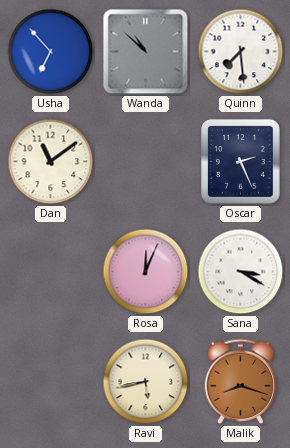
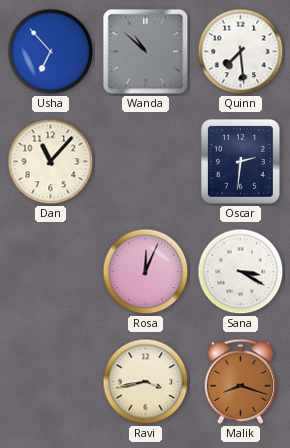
Dan: 11:09 -> 11:07 (51, 162)
Oscar: 2:26 -> 2:31 (241, 162)
Ravi: 5:43 -> 3:43 (146, 382)
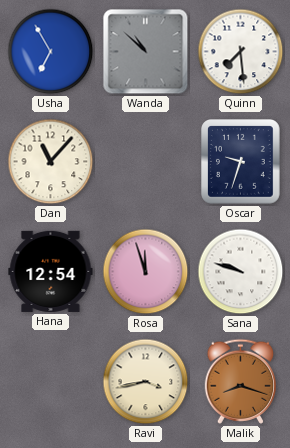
Usha: 6:53 -> 6:55 (51, 52)
Oscar: 2:31 -> 9:33 (241, 162)
Hana: none -> 12:54 (51, 271)
Rosa: 12:04 -> 11:57 (146, 272)
Sana: 3:20 -> 9:48 (241, 272)
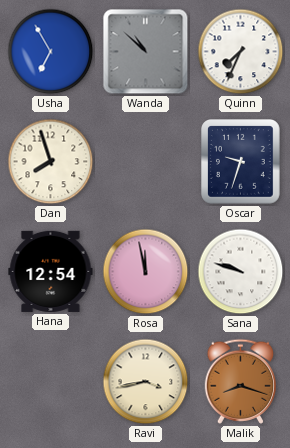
Quinn: 7:29 -> 7:34 (241, 52)
Dan: 11:07 -> 7:57 (51, 162)
Rosa: 11:57 -> 11:58 (146, 272)
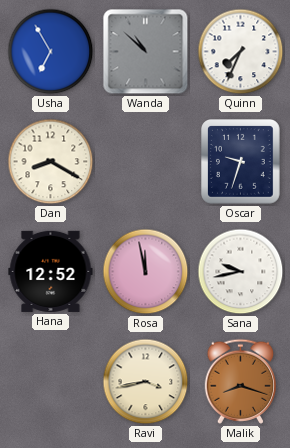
Dan: 7:57 -> 8:20 (51, 162)
Hana: 12:54 -> 12:52 (51, 271)
Sana: 9:48 -> 9:43 (241, 272)
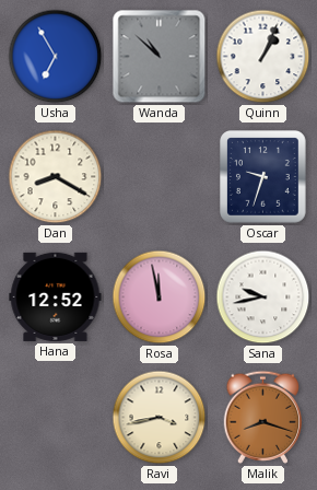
Quinn: 7:34 -> 1:04 (263, 57)
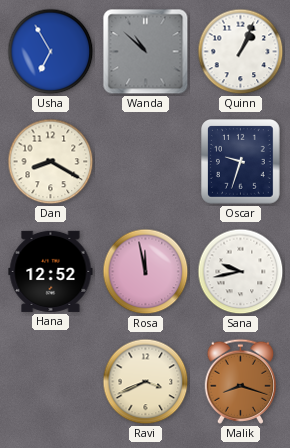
Ravi: 3:43 -> 3:41 (146, 382)
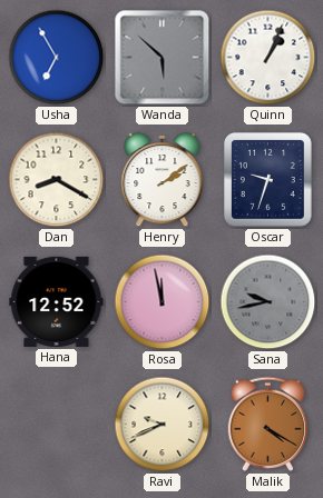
Wanda: 10:52 -> 5:52 (163, 58)
Henry: none -> 2:09 (163, 180)
Sana dial: white -> grey (268, 302)
Ravi: 3:41 -> 9:41 (163, 425)
Malik: 8:18 -> 4:20 (267, 424)
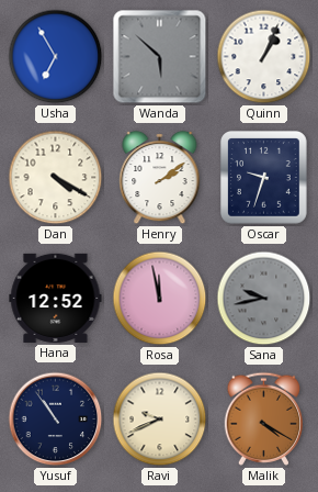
Dan: 8:20 -> 4:20 (56, 178)
Yusuf: none -> 10:54 (56, 420)
